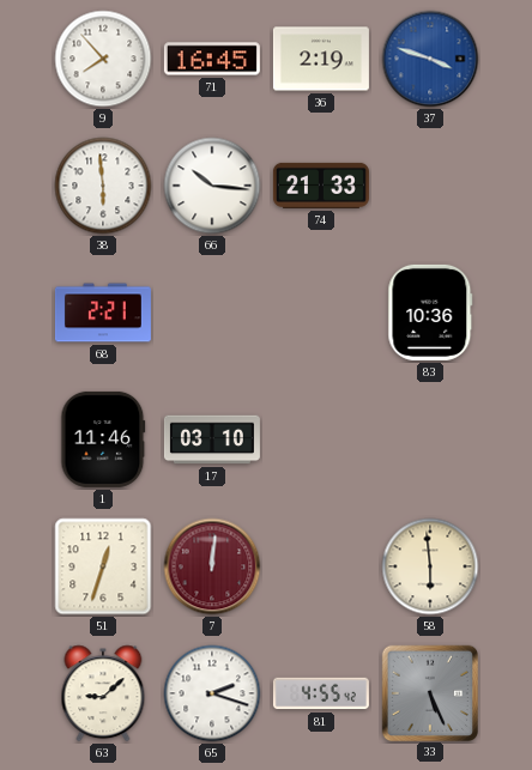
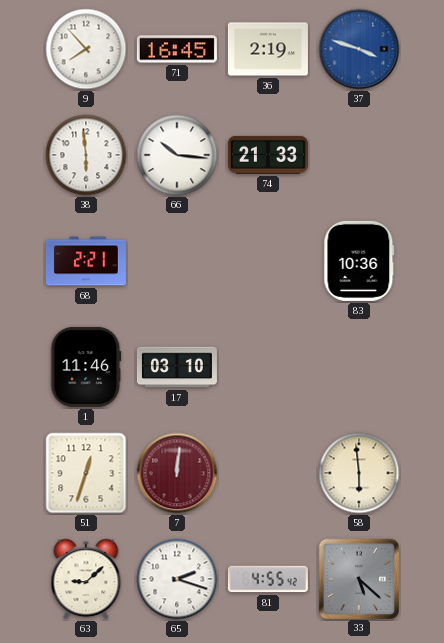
33: 5:26 -> 5:22 (359, 578)
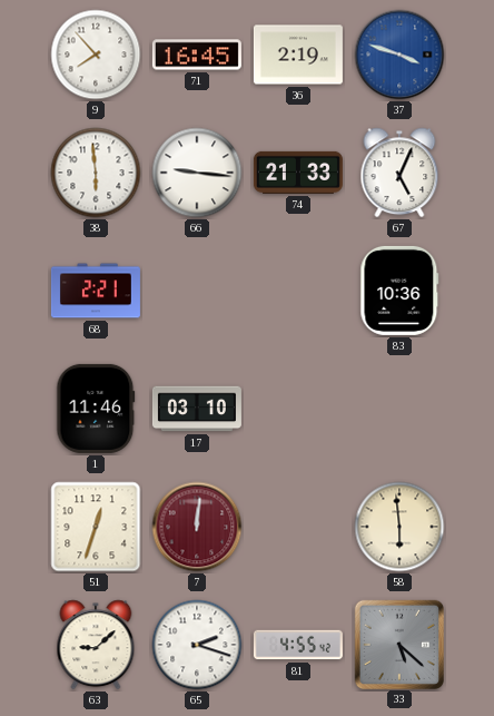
66: 10:16 -> 9:16 (197, 173)
67: none -> 5:04 (399, 173)
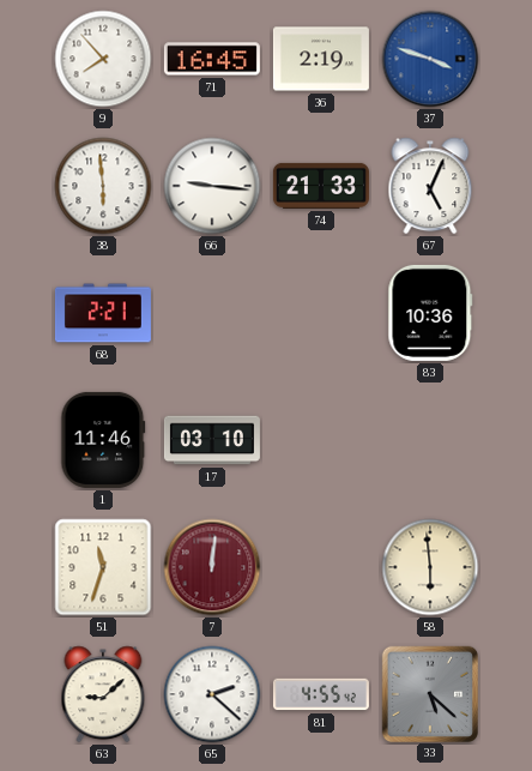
51: 12:33 -> 11:33 (103, 567)
65: 2:18 -> 2:22 (212, 694)
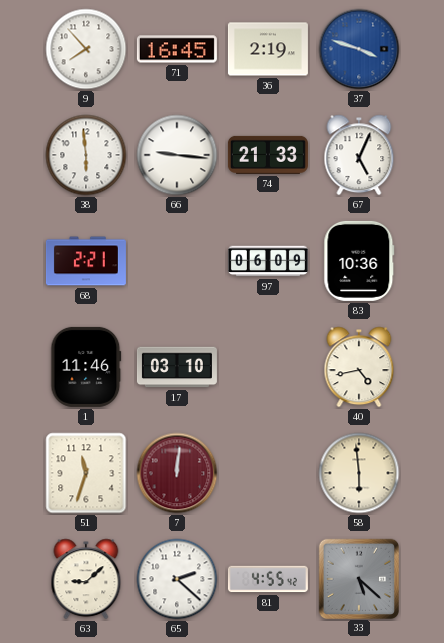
97: none -> 06:09 (268, 261)
40: none -> 4:43 (359, 367)
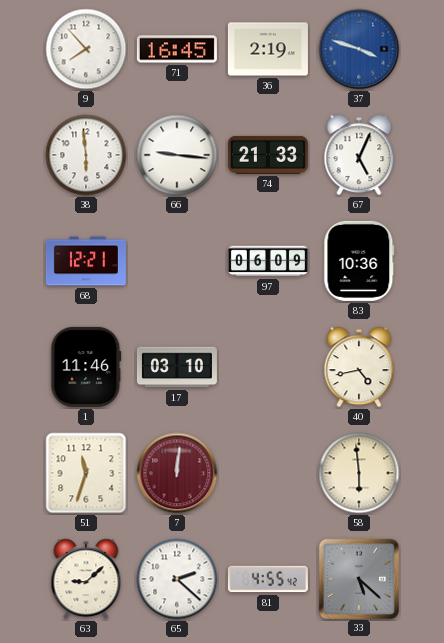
68: 2:21 -> 12:21 (86, 261)
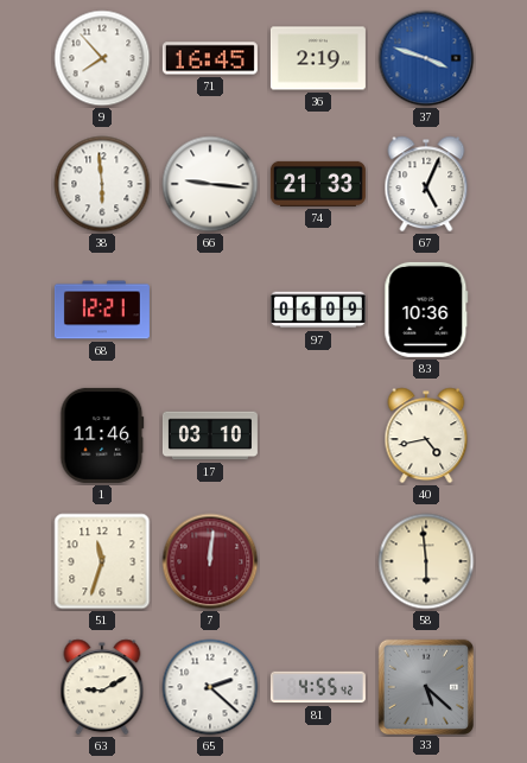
63: 9:08 -> 9:10 (102, 687)
